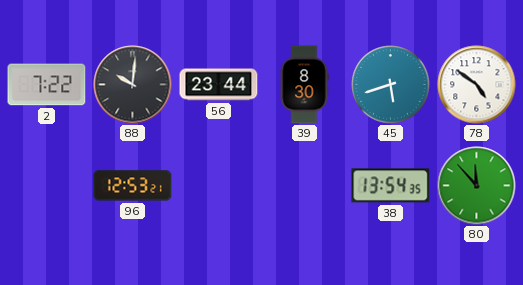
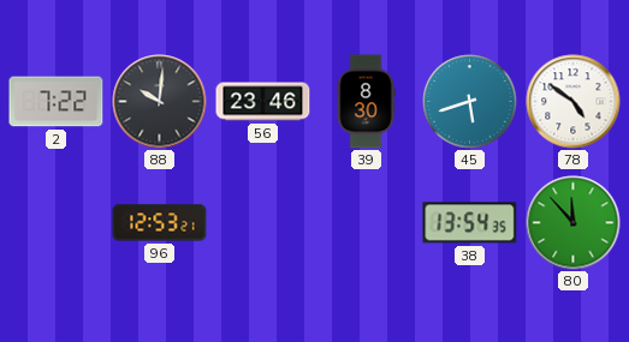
56: 23:44 -> 23:46 (263, 102)
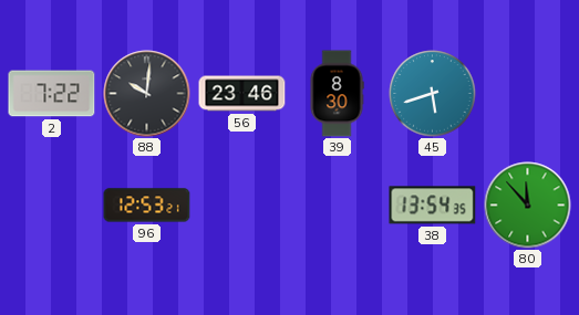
78: 4:51 -> none (574, 102)
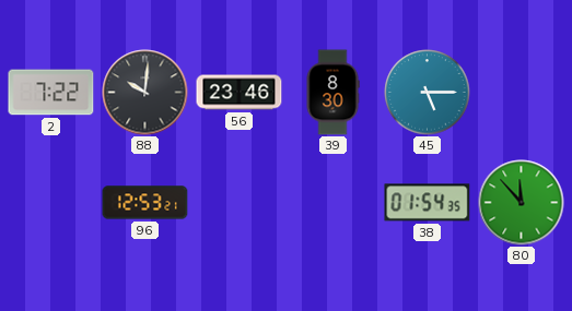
45: 5:42 -> 5:15 (428, 93)
38: 13:54 -> 01:54 (428, 203)
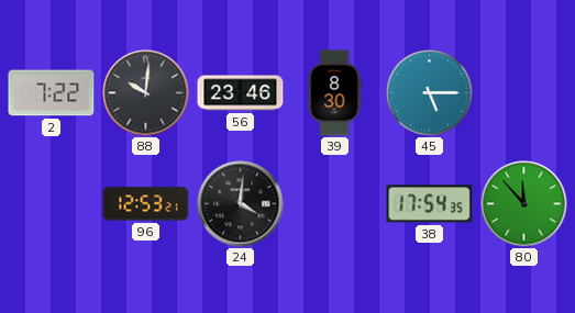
24: none -> 4:01 (241, 204)
38: 01:54 -> 17:54 (430, 204)
